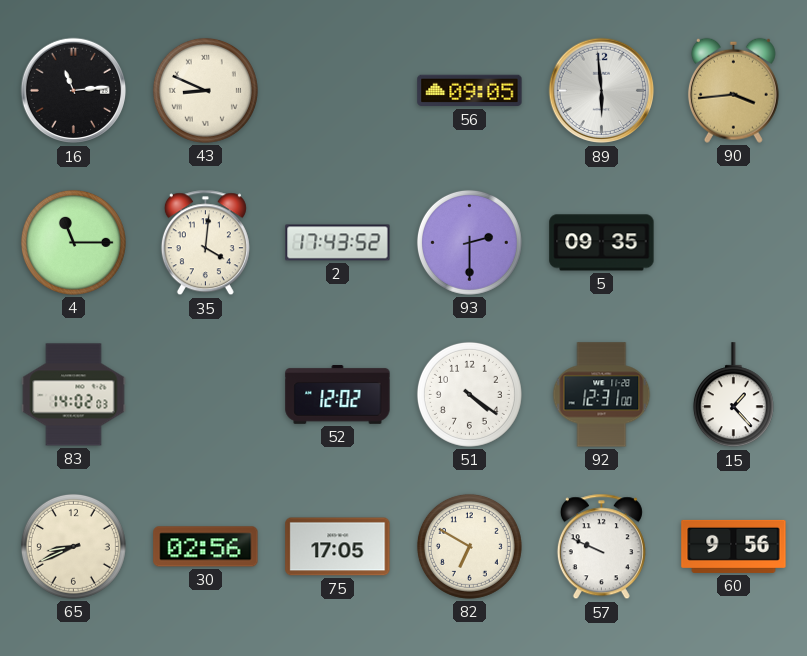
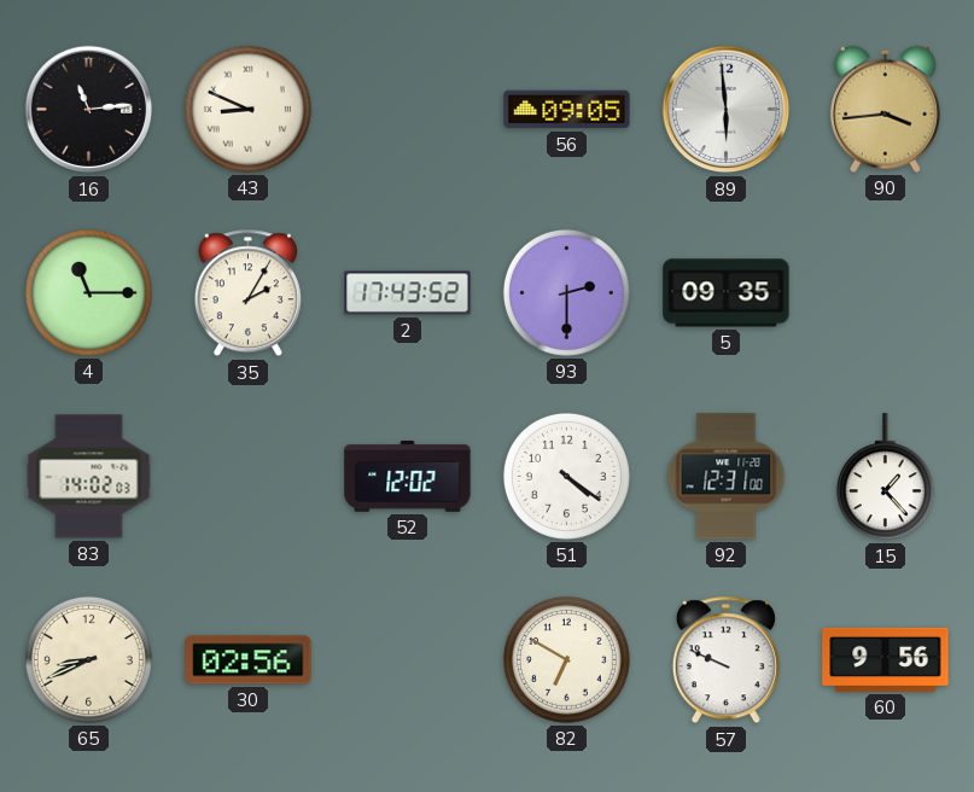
35: 4:01 -> 2:05 (247, 293)
75: 17:05 -> none (338, 547)
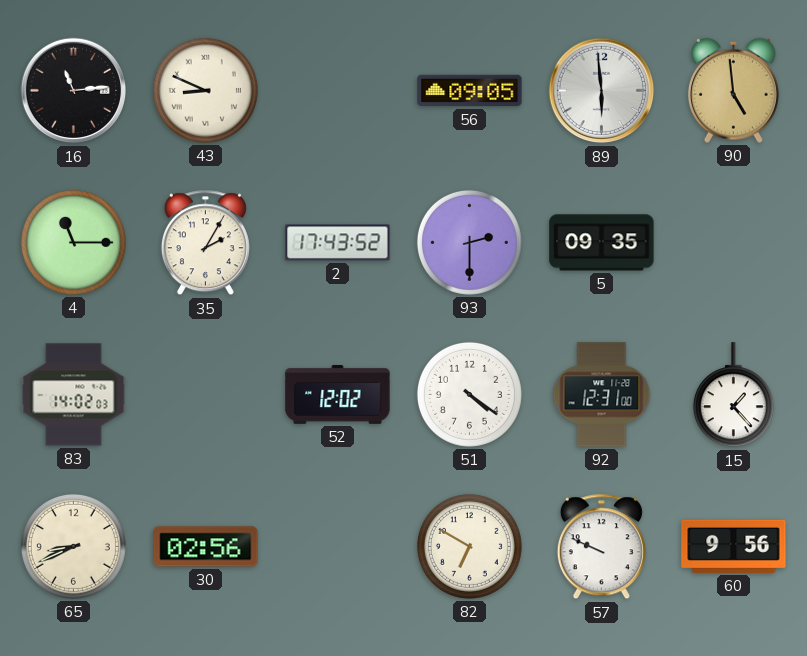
90: 3:44 -> 4:59 (733, 90)
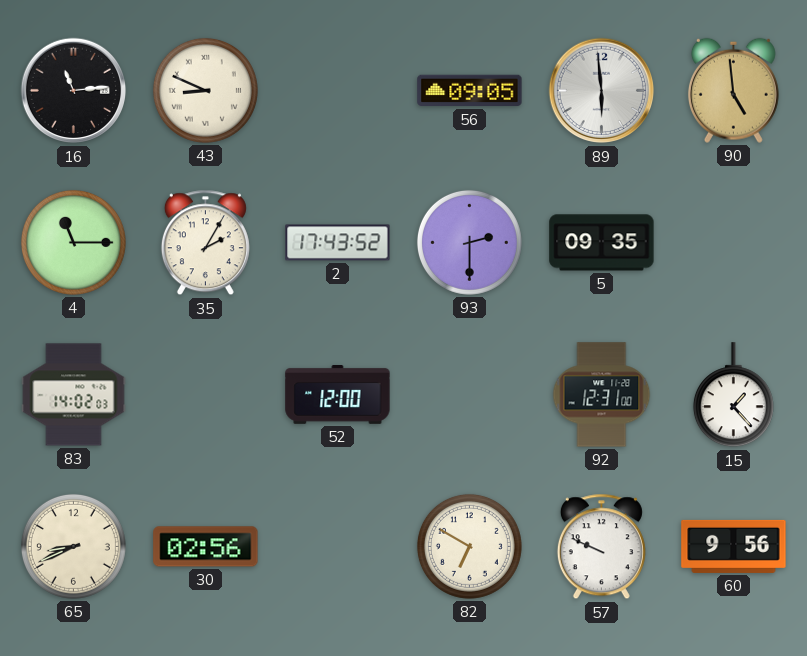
52: 12:02 -> 12:00 (338, 395)
51: 4:21 -> none (469, 394)
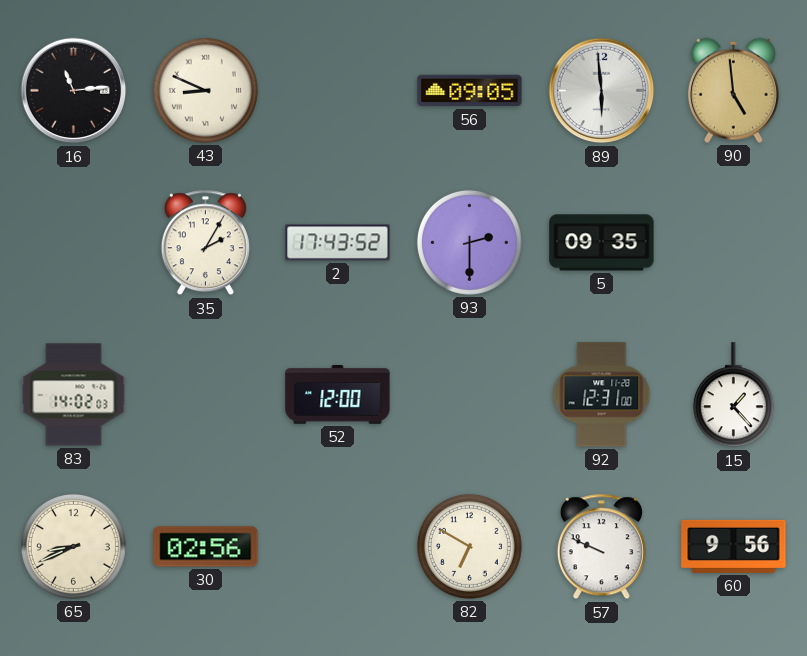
4: 11:15 -> none (73, 242)
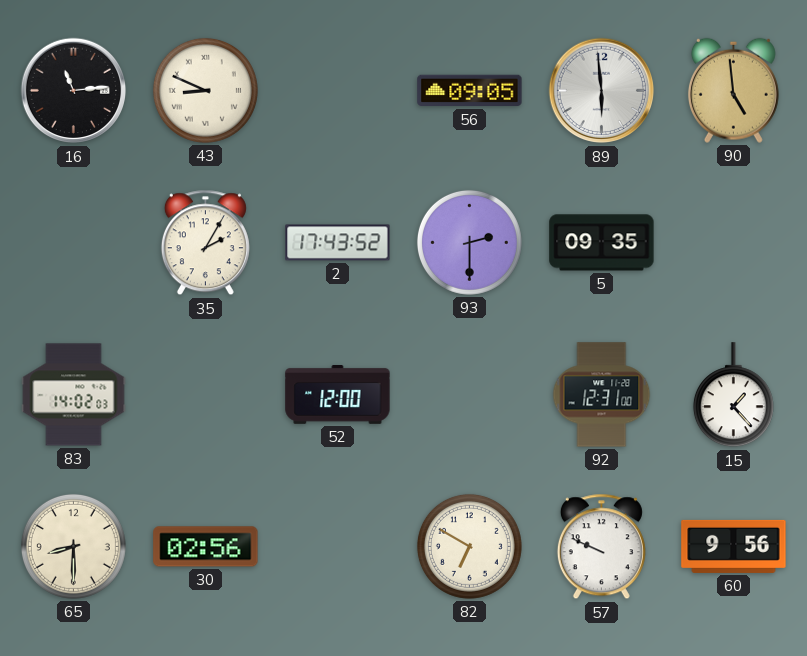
65: 8:41 -> 8:30 (73, 546)
